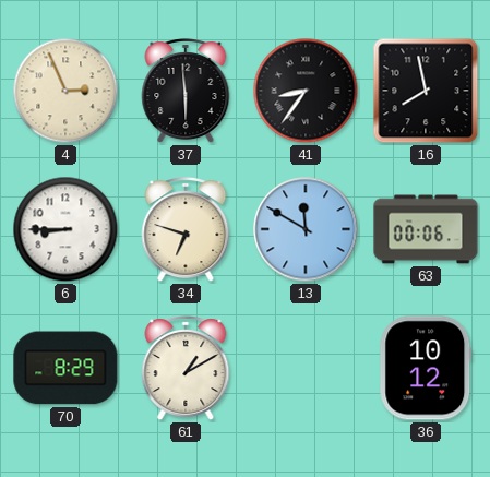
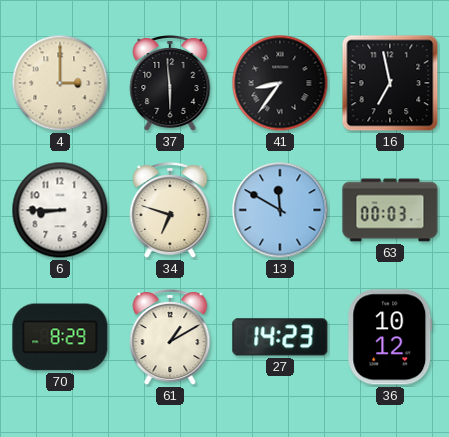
4: 2:56 -> 3:00 (60, 83)
16: 7:58 -> 6:58 (390, 83)
63: 00:06 -> 00:03 (390, 210)
27: none -> 14:23 (280, 337)
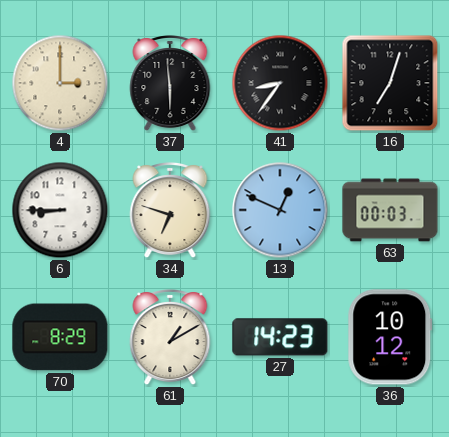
16: 6:58 -> 7:03 (390, 83)
13: 11:50 -> 12:49 (280, 210)
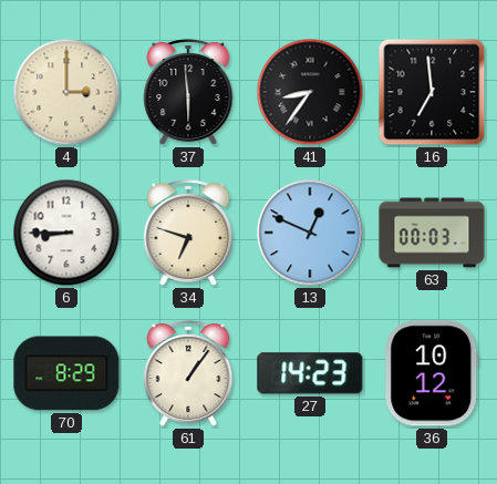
16: 7:03 -> 6:59 (432, 92)
61: 1:10 -> 1:06 (188, 373)
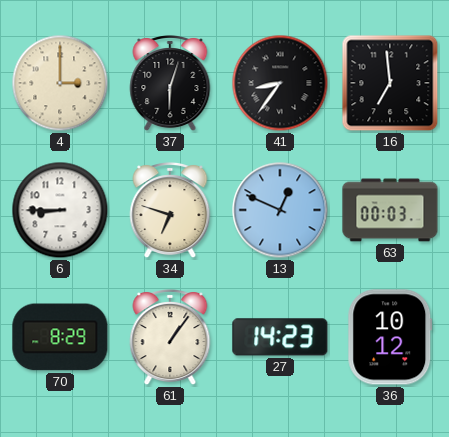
37: 5:59 -> 6:03 (170, 83)
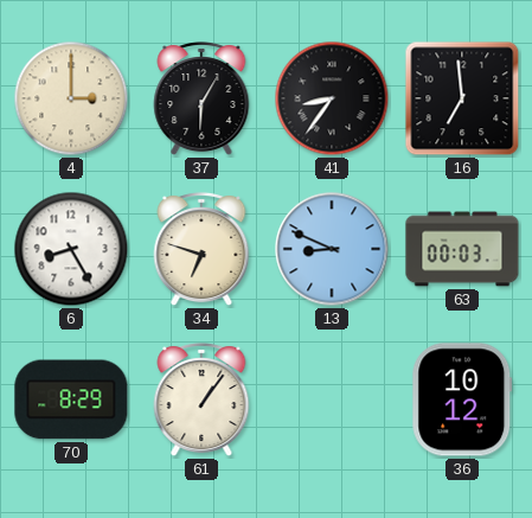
37: 6:03 -> 6:05 (201, 98)
6: 8:45 -> 8:25 (71, 249)
13: 12:49 -> 8:49 (332, 249)
27: 14:23 -> none (280, 337)
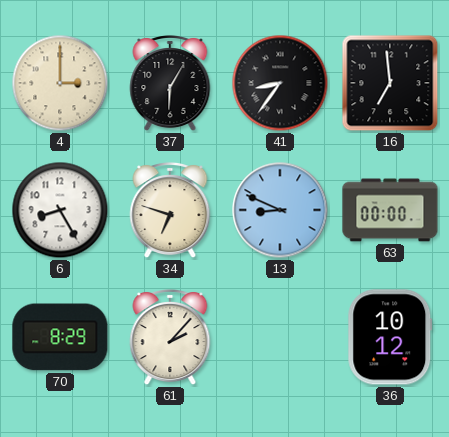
63: 00:03 -> 00:00 (390, 210)
61: 1:06 -> 2:07 (170, 337)
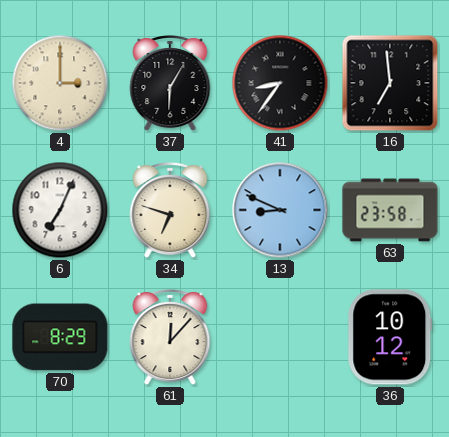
6: 8:25 -> 7:04 (60, 210)
63: 00:00 -> 23:58 (390, 210)
61: 2:07 -> 12:07 (170, 337)
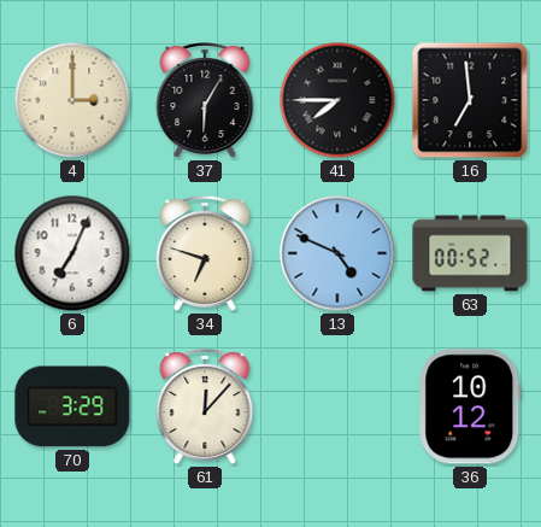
41: 8:36 -> 7:45 (337, 100)
13: 8:49 -> 4:49 (337, 253)
63: 23:58 -> 00:52 (470, 253)
70: 8:29 -> 3:29 (72, 406)
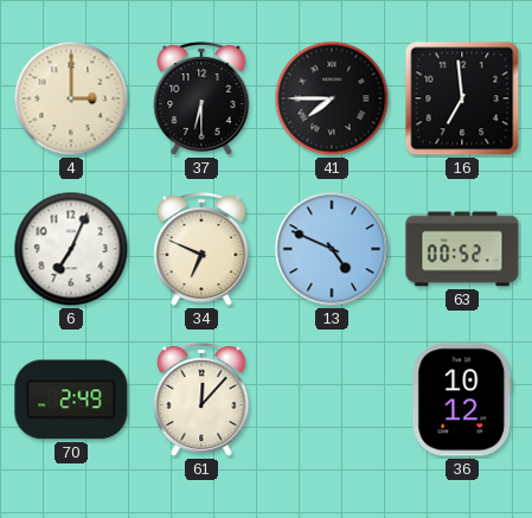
37: 6:05 -> 6:30 (201, 98)
34: 6:48 -> 6:49 (201, 249)
70: 3:29 -> 2:49 (71, 399)
